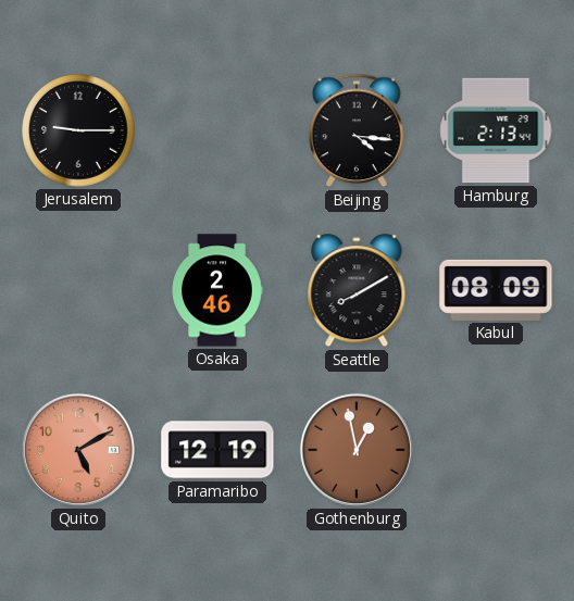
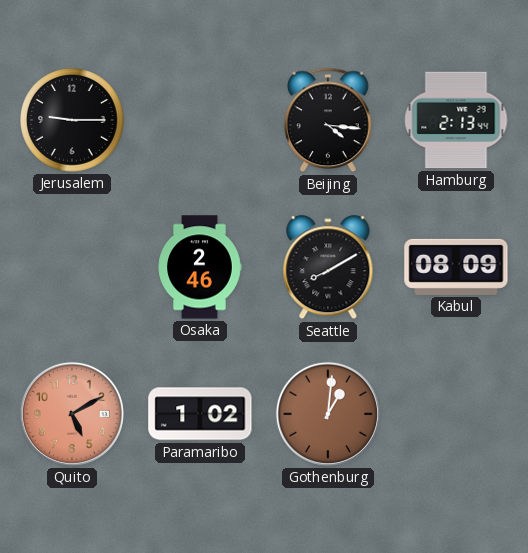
Paramaribo: 12:19 -> 1:02 (200, 414)
Gothenburg: 12:58 -> 1:01 (328, 414)
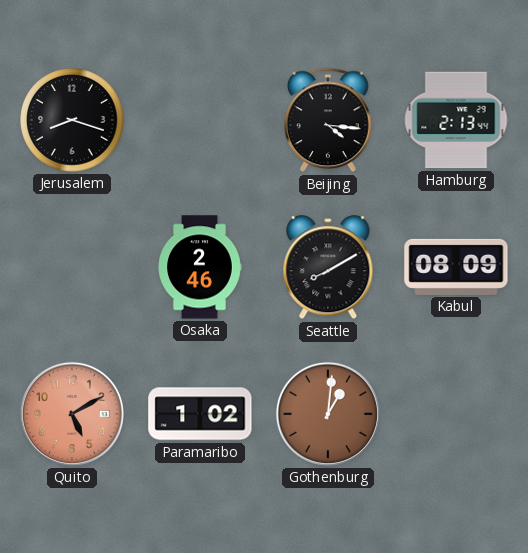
Jerusalem: 9:15 -> 8:18 (73, 121)
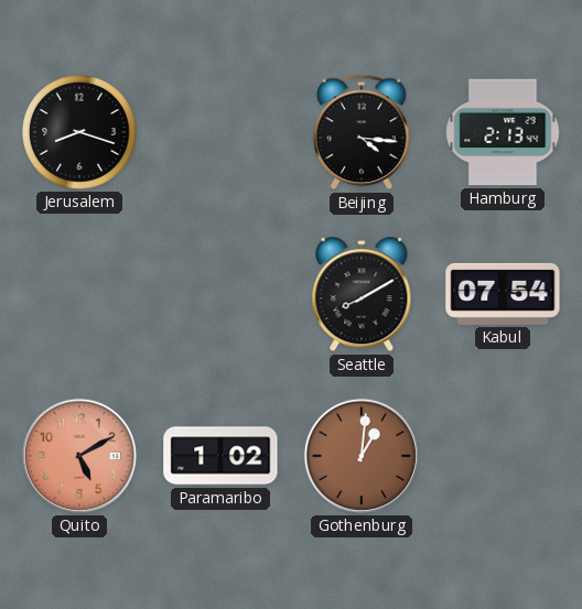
Osaka: 2:46 -> none (200, 267)
Kabul: 08:09 -> 07:54 (503, 294)
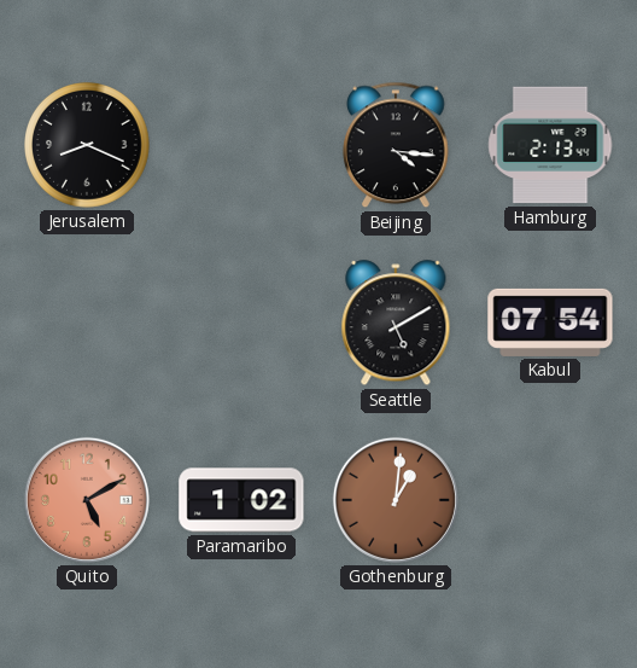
Jerusalem: 8:18 -> 8:19 (88, 146)
Seattle: 8:10 -> 5:10 (396, 324)
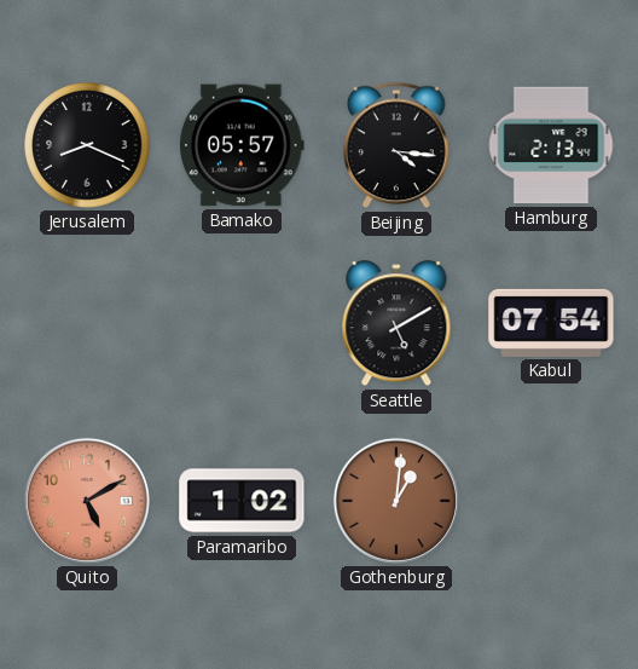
Bamako: none -> 05:57 (242, 145)
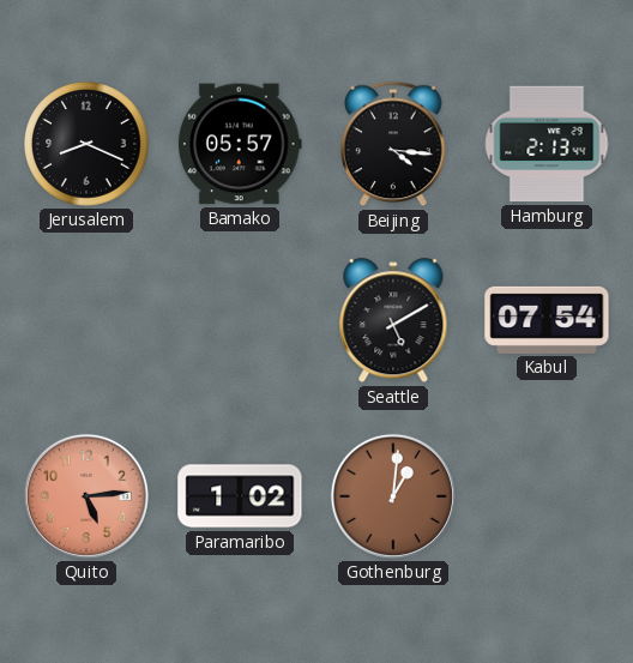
Quito: 5:10 -> 5:14 (86, 496)
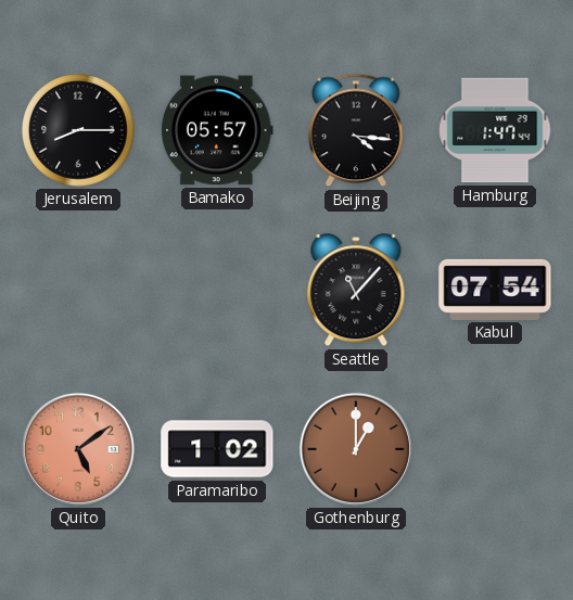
Jerusalem: 8:19 -> 8:15 (79, 131)
Hamburg: 2:13 -> 1:47 (495, 130)
Seattle: 5:10 -> 11:07 (356, 291)
Quito: 5:14 -> 5:09 (78, 449)
Gothenburg: 1:01 -> 1:00 (356, 449)
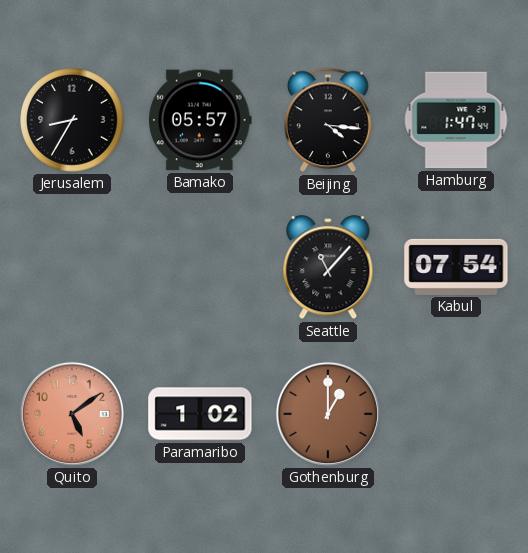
Jerusalem: 8:15 -> 8:35 (73, 121)
